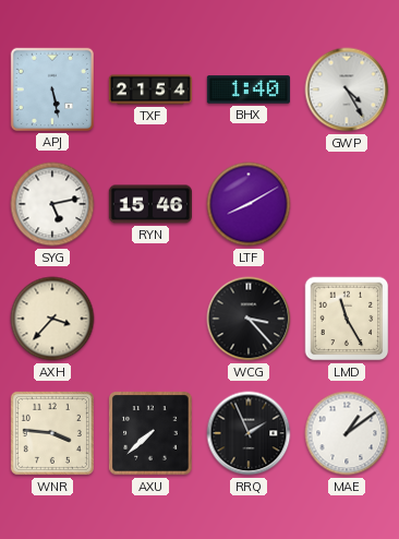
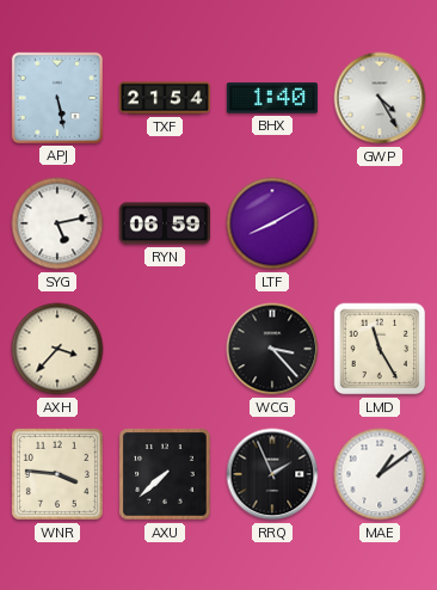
RYN: 15:46 -> 06:59 (164, 223)
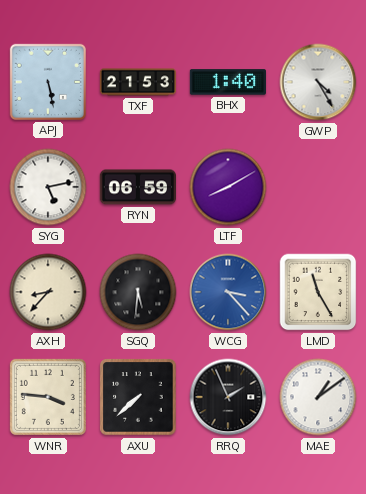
TXF: 21:54 -> 21:53 (137, 82)
AXH: 3:37 -> 8:37 (48, 292)
SGQ: none -> 5:31 (138, 292)
WCG dial: black -> blue (228, 292)
